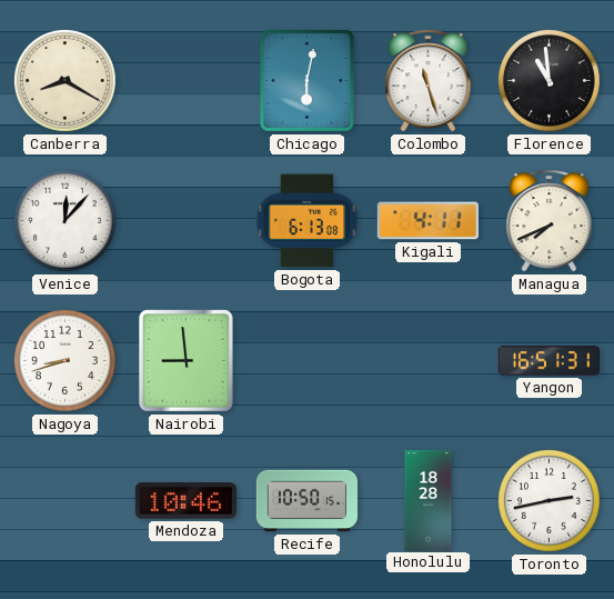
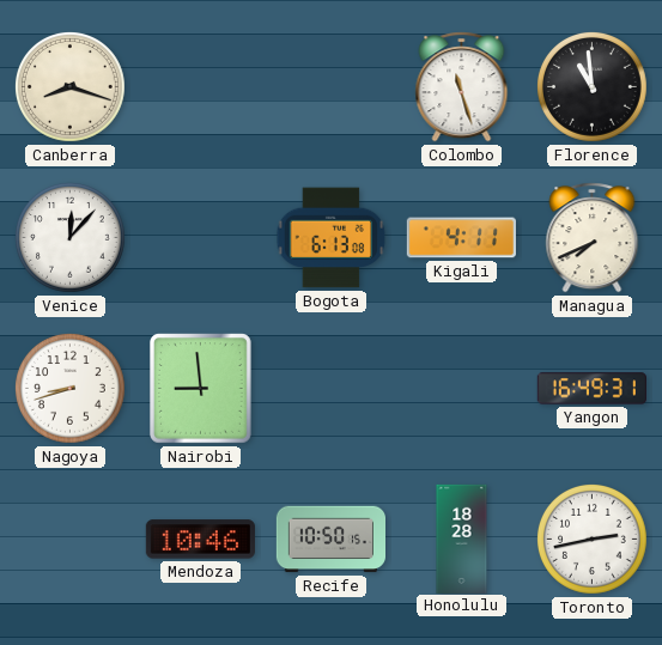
Canberra: 8:20 -> 8:18 (71, 87)
Chicago: 6:02 -> none (308, 81)
Yangon: 16:51 -> 16:49 (591, 389)
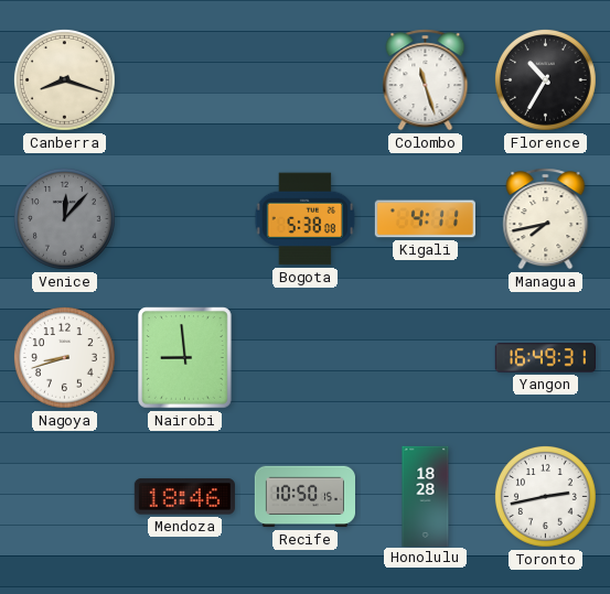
Florence: 10:59 -> 10:35 (546, 80)
Venice dial: white -> grey (65, 219)
Bogota: 6:13 -> 5:38 (306, 219)
Managua: 7:41 -> 7:43 (546, 219)
Mendoza: 10:46 -> 18:46 (184, 497)
